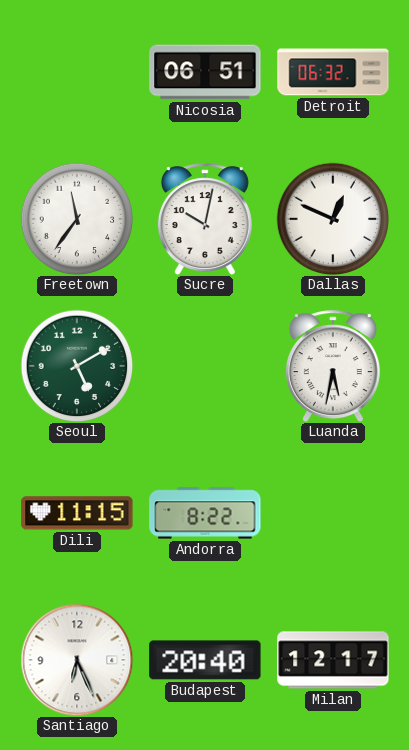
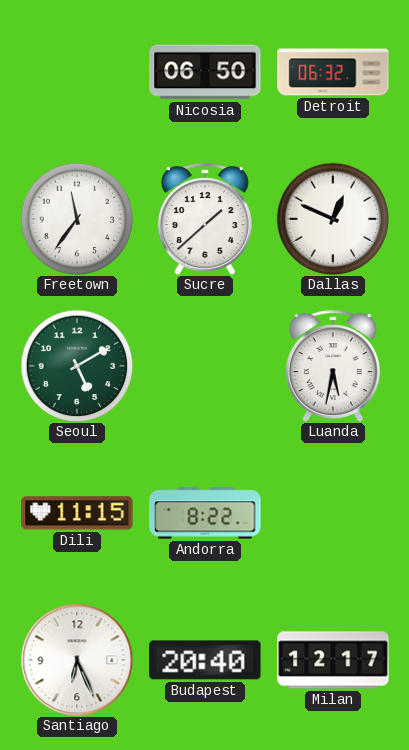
Nicosia: 06:51 -> 06:50 (205, 72)
Sucre: 10:02 -> 1:38 (205, 219)
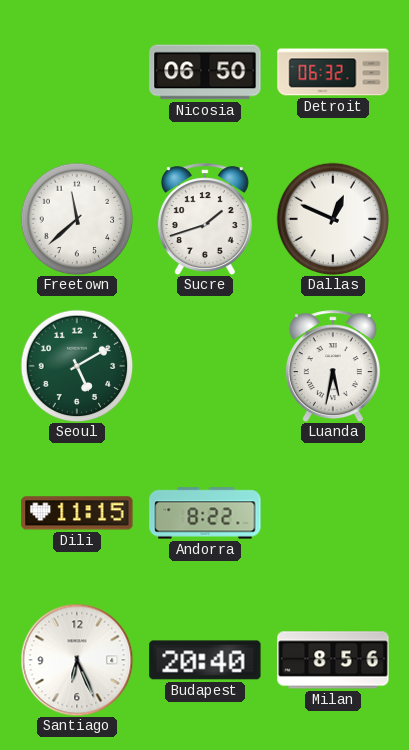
Freetown: 11:36 -> 11:38 (77, 219)
Sucre: 1:38 -> 1:42 (205, 219)
Milan: 12:17 -> 8:56 (333, 660)
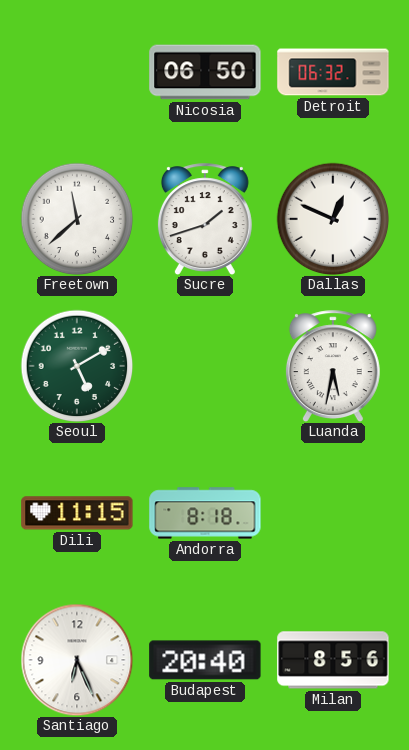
Andorra: 8:22 -> 8:18 (205, 513)
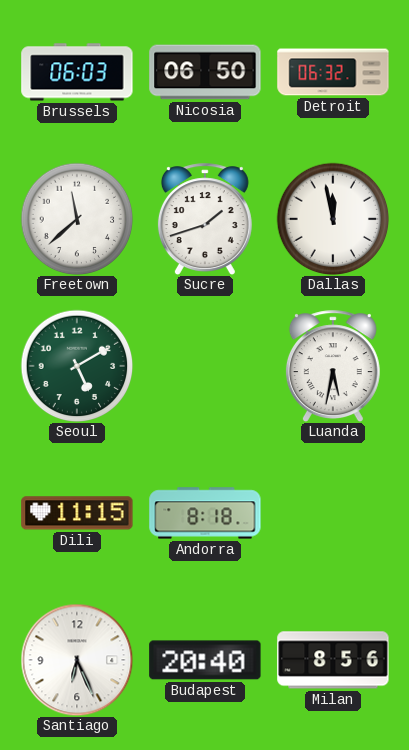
Brussels: none -> 06:03 (77, 72)
Dallas: 12:49 -> 11:58 (333, 219)
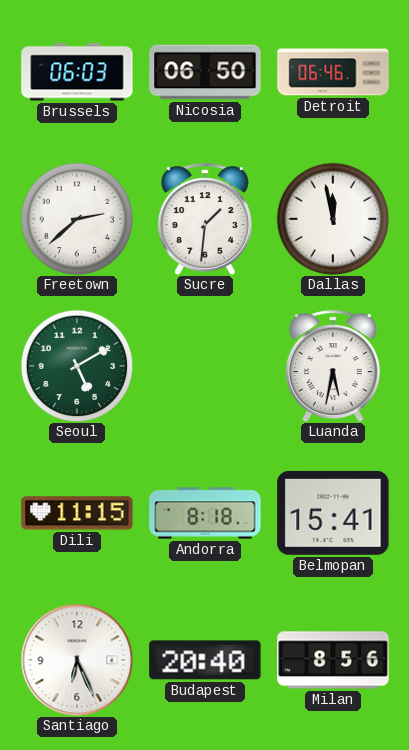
Detroit: 06:32 -> 06:46 (333, 72)
Freetown: 11:38 -> 2:38 (77, 219)
Sucre: 1:42 -> 1:31 (205, 219)
Belmopan: none -> 15:41 (333, 513)
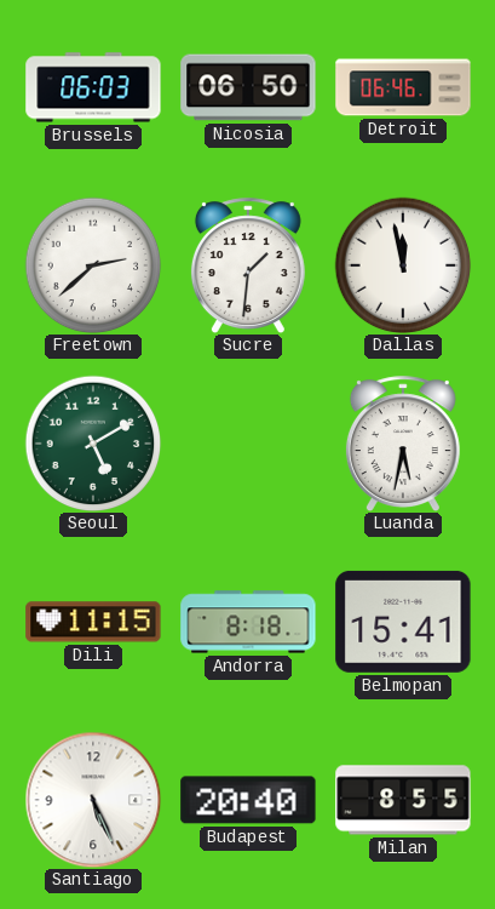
Santiago: 6:26 -> 5:26 (93, 800)
Milan: 8:56 -> 8:55 (403, 800)
